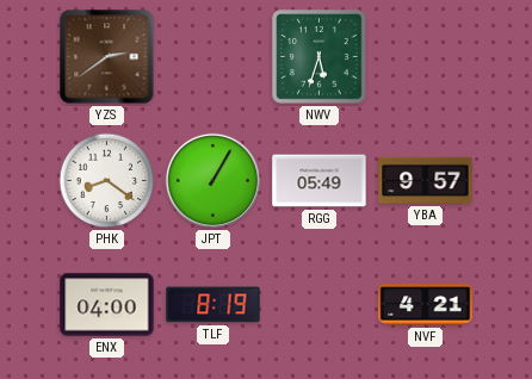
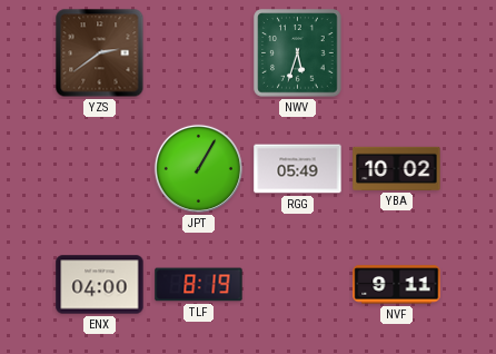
PHK: 8:21 -> none (107, 181)
YBA: 9:57 -> 10:02 (397, 168)
NVF: 4:21 -> 9:11 (397, 285)
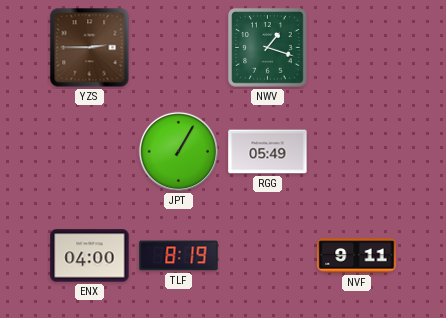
YZS: 2:39 -> 2:45 (90, 48)
NWV: 5:33 -> 1:18 (268, 48)
YBA: 10:02 -> none (397, 168)
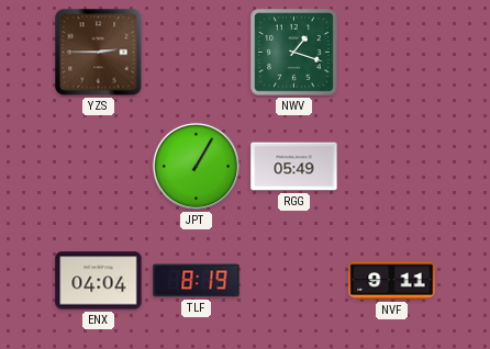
ENX: 04:00 -> 04:04 (99, 281)
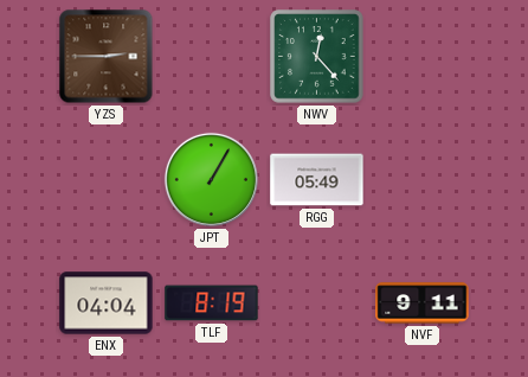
NWV: 1:18 -> 12:23 (317, 57)
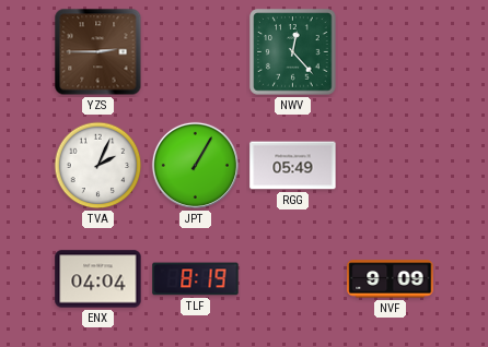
TVA: none -> 2:04 (98, 166)
NVF: 9:11 -> 9:09 (391, 279)
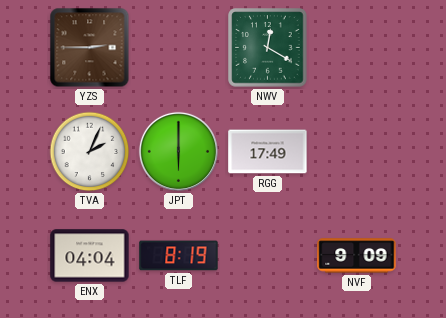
NWV: 12:23 -> 12:20 (268, 48)
JPT: 1:05 -> 6:00 (178, 151)
RGG: 05:49 -> 17:49 (268, 152)
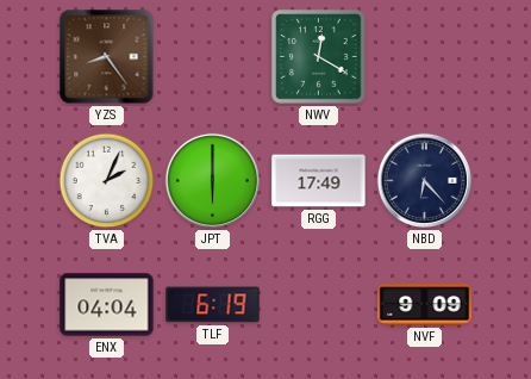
YZS: 2:45 -> 8:24 (107, 57)
NBD: none -> 6:23 (424, 180)
TLF: 8:19 -> 6:19 (213, 305)
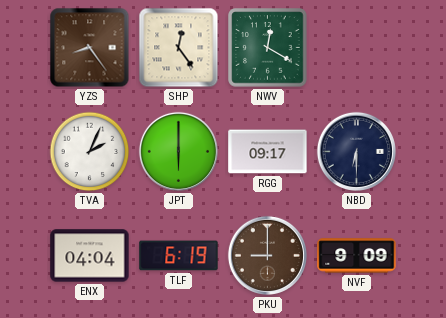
SHP: none -> 12:24 (179, 48)
RGG: 17:49 -> 09:17 (268, 152)
NBD: 6:23 -> 6:30 (356, 151)
PKU: none -> 9:00 (267, 255)
